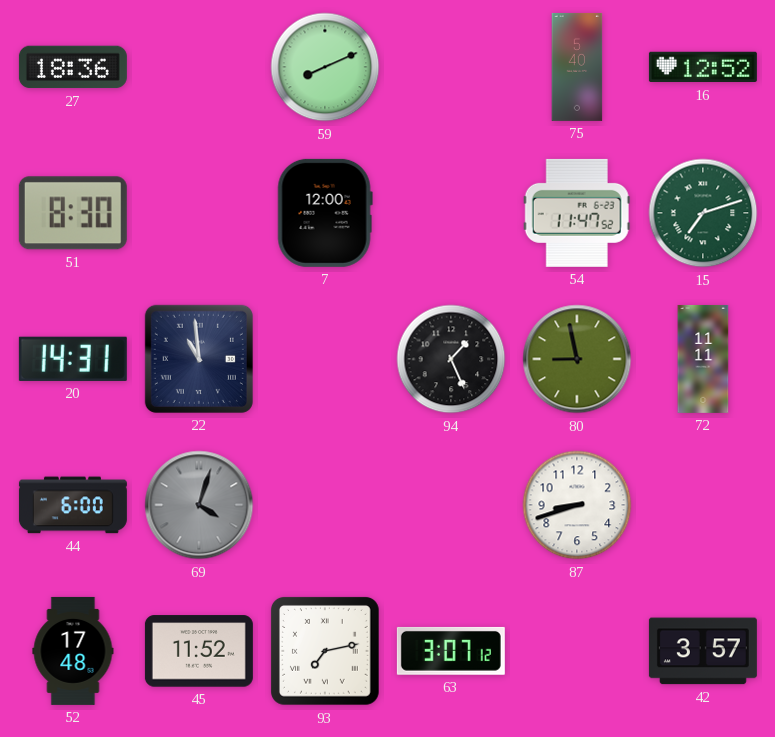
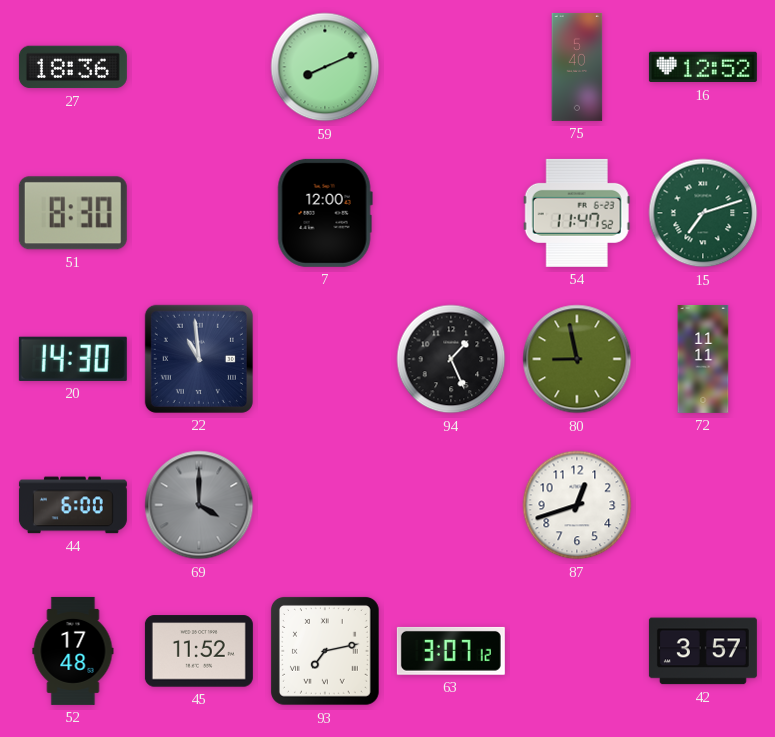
20: 14:31 -> 14:30 (73, 359)
69: 4:03 -> 4:00 (199, 505)
87: 8:42 -> 12:42 (577, 505)
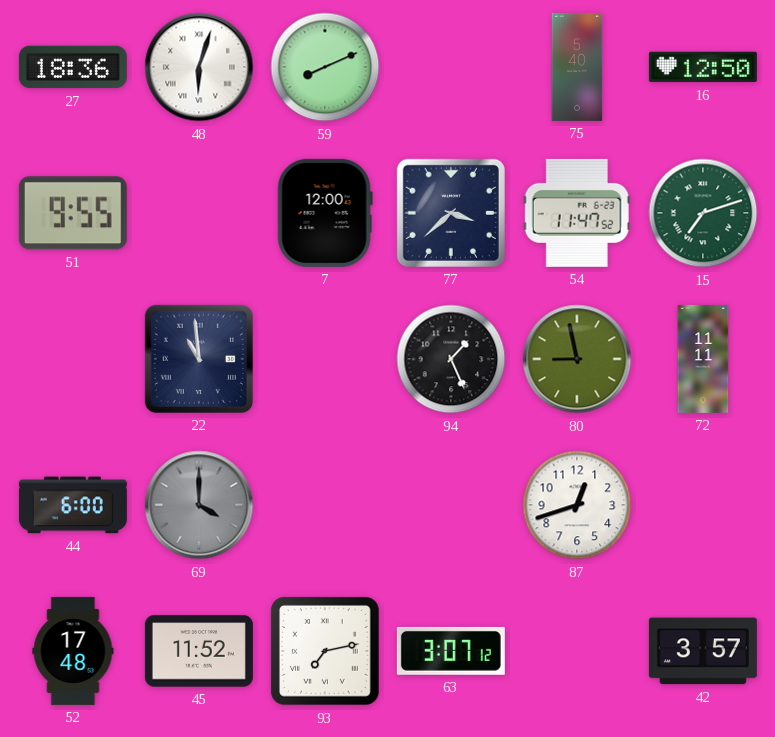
48: none -> 6:03 (199, 67)
16: 12:52 -> 12:50 (703, 67)
51: 8:30 -> 9:55 (73, 213)
77: none -> 3:38 (451, 213)
20: 14:30 -> none (73, 359)
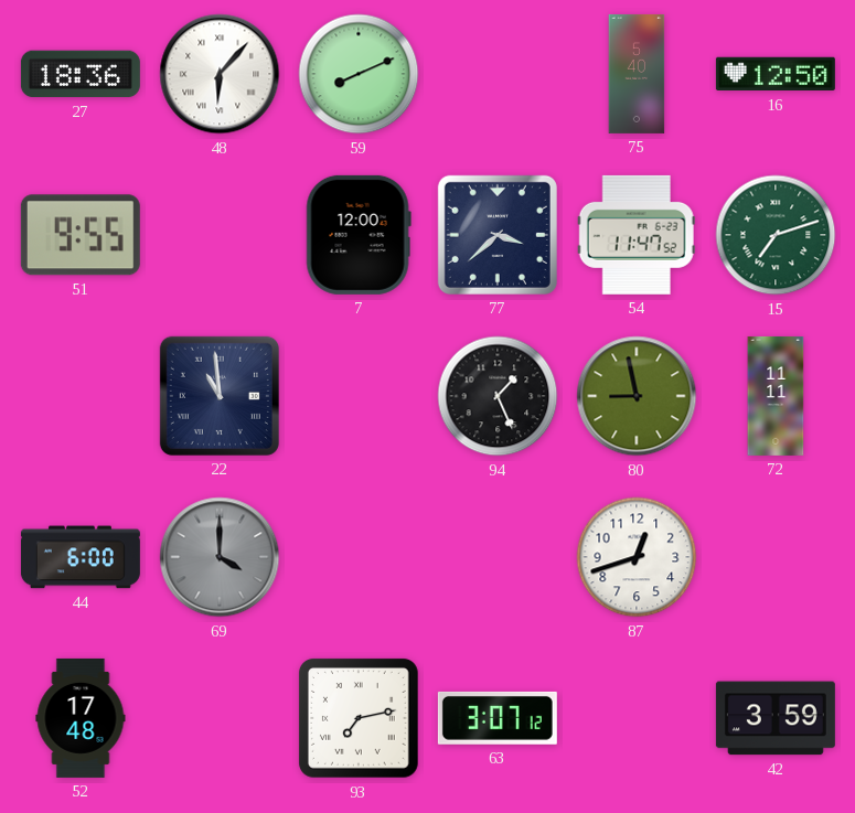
48: 6:03 -> 6:07 (220, 74)
45: 11:52 -> none (199, 651)
42: 3:57 -> 3:59 (776, 718)
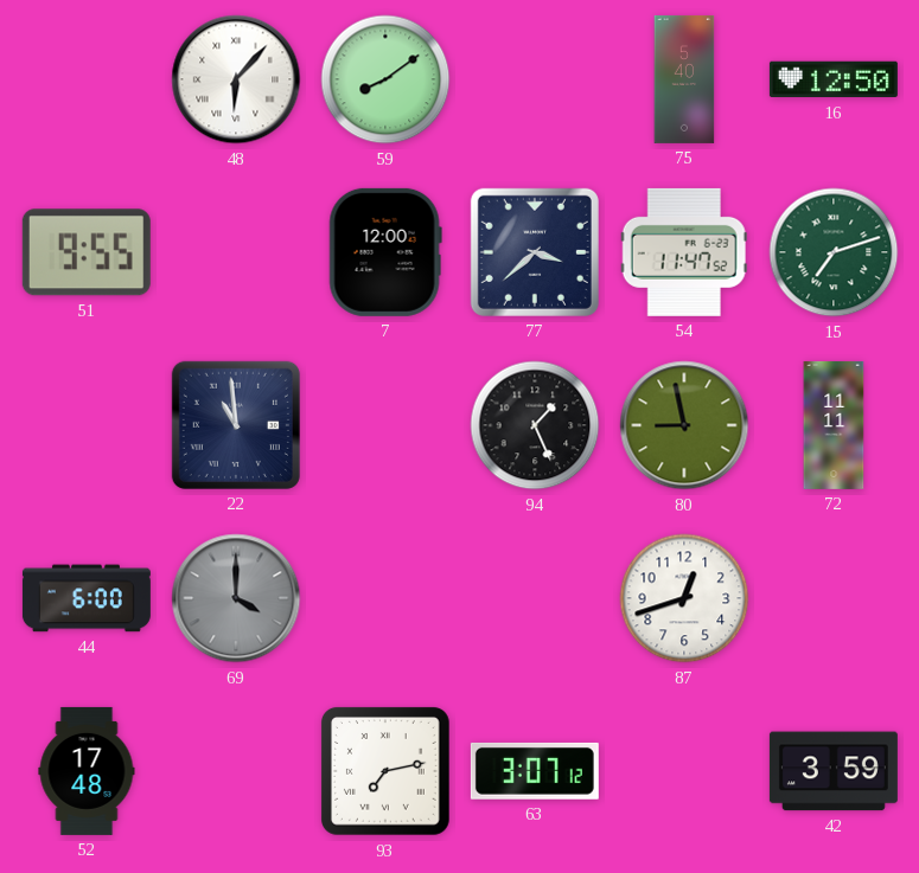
27: 18:36 -> none (81, 74)
59: 8:11 -> 8:09 (385, 79)
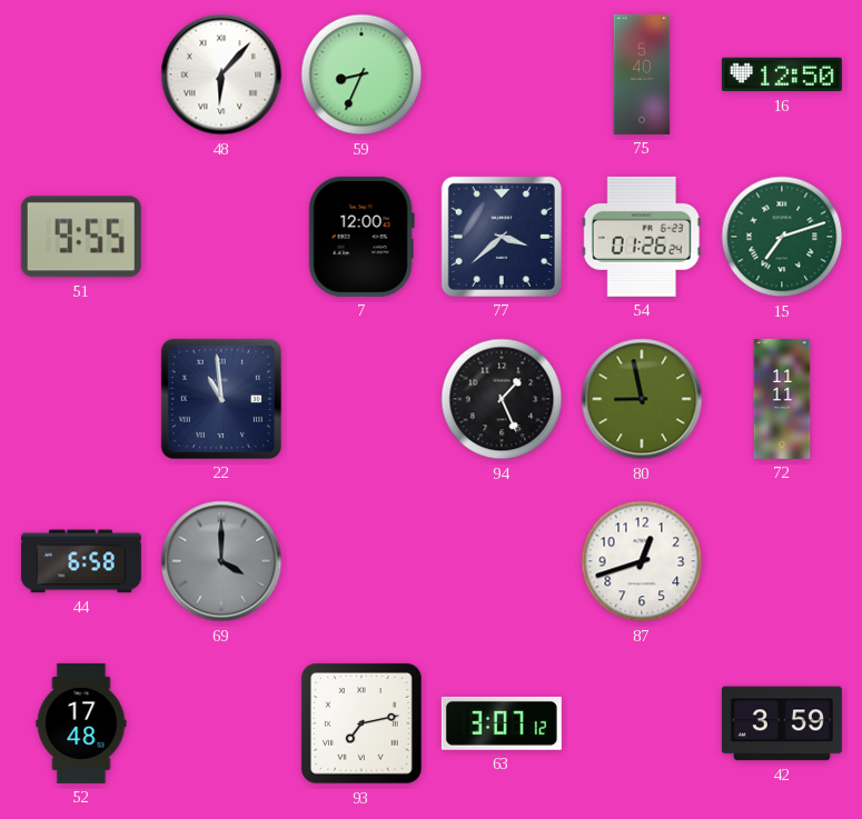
59: 8:09 -> 8:34 (361, 74)
54: 11:47 -> 01:26 (642, 237)
44: 6:00 -> 6:58 (81, 561)
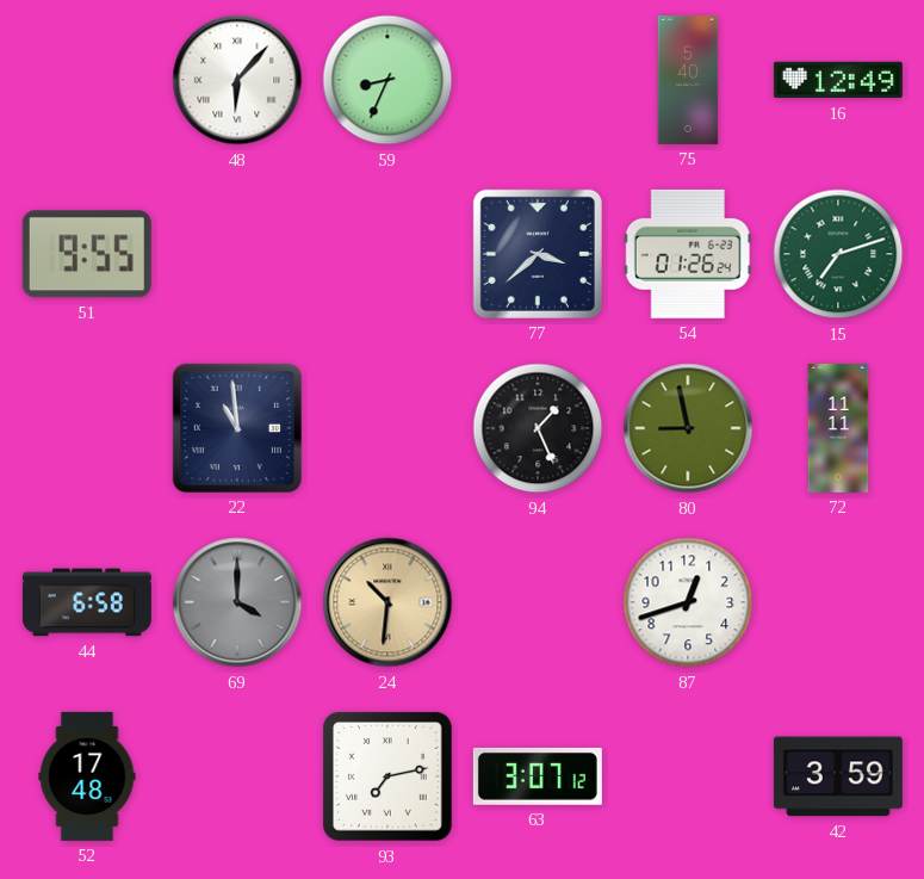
16: 12:50 -> 12:49 (838, 80)
7: 12:00 -> none (361, 237)
24: none -> 10:31 (387, 602)
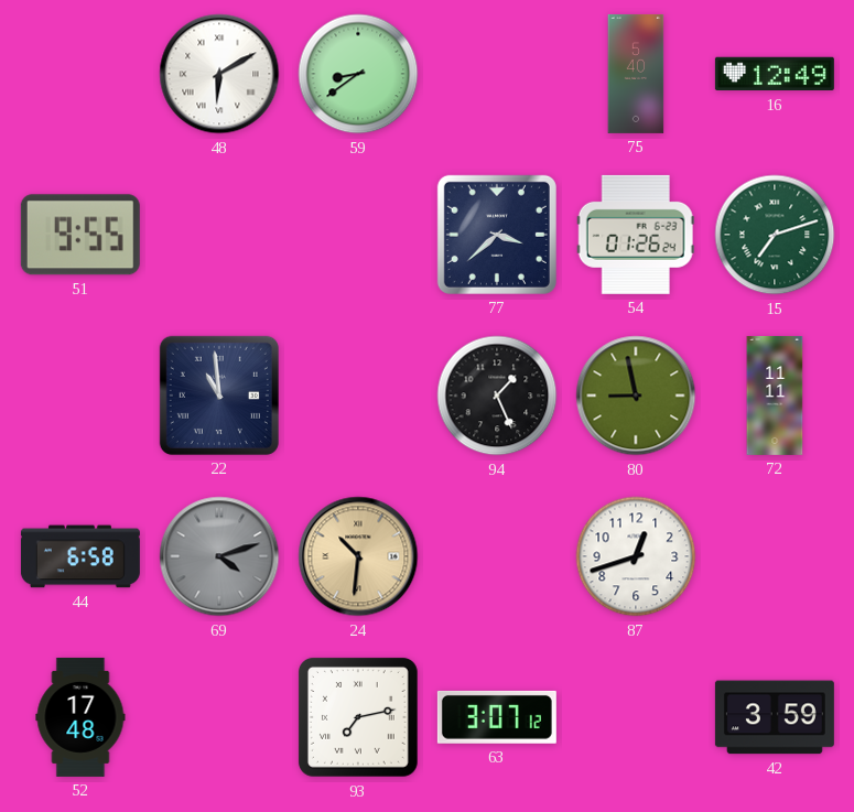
48: 6:07 -> 6:10 (219, 74)
59: 8:34 -> 8:39 (358, 74)
69: 4:00 -> 4:12 (219, 556)
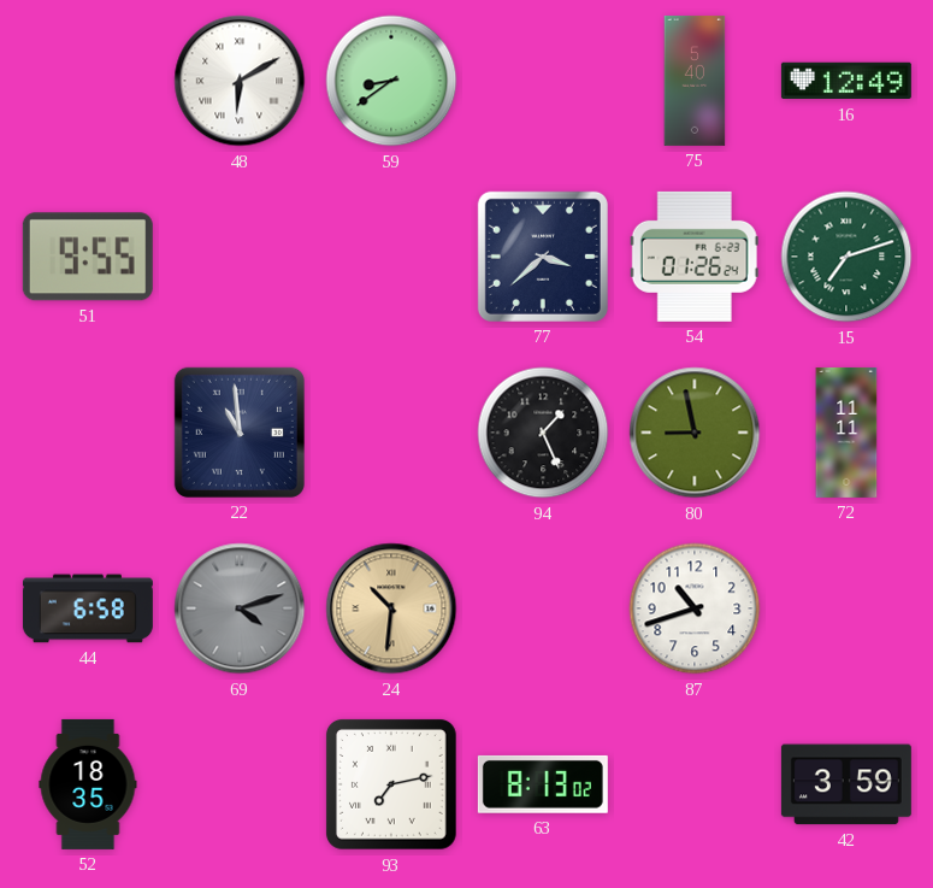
87: 12:42 -> 10:42 (695, 608)
52: 17:48 -> 18:35 (88, 784)
63: 3:07 -> 8:13 (543, 784)
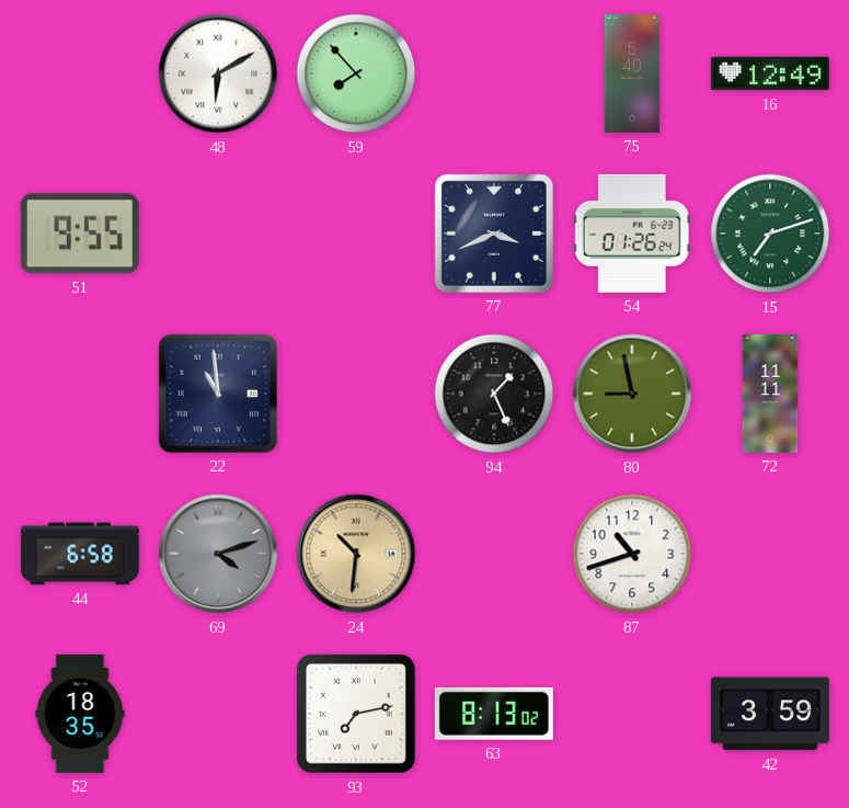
59: 8:39 -> 7:53 (356, 73)
77: 3:38 -> 3:41 (494, 234)
